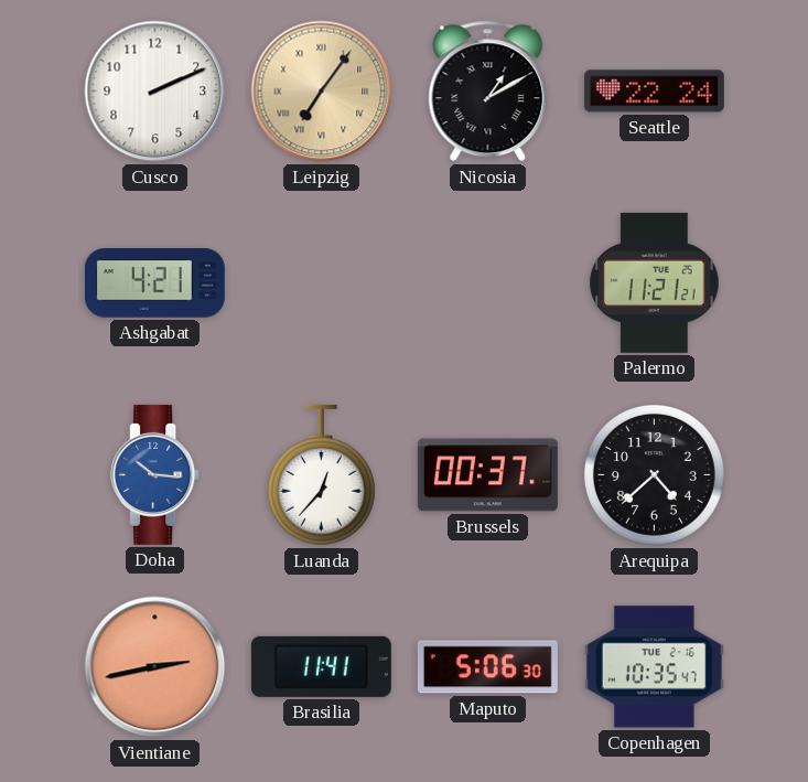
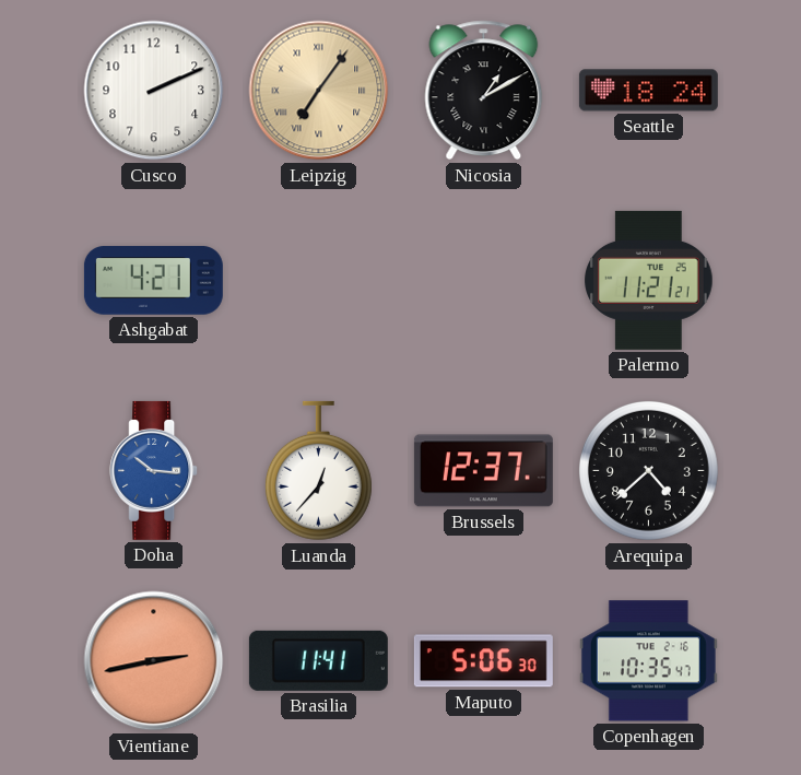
Seattle: 22:24 -> 18:24 (648, 91)
Brussels: 00:37 -> 12:37 (483, 471)
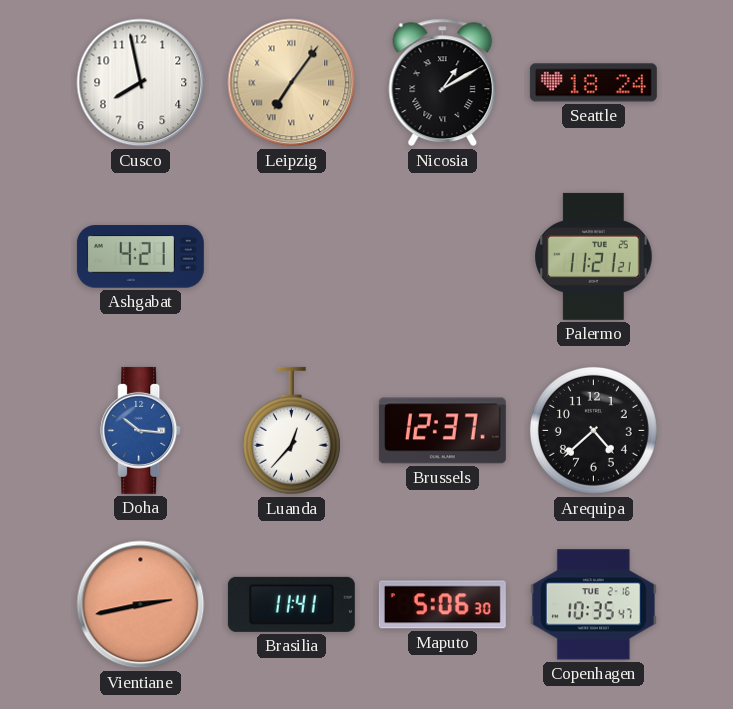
Cusco: 2:11 -> 7:58 (141, 83)
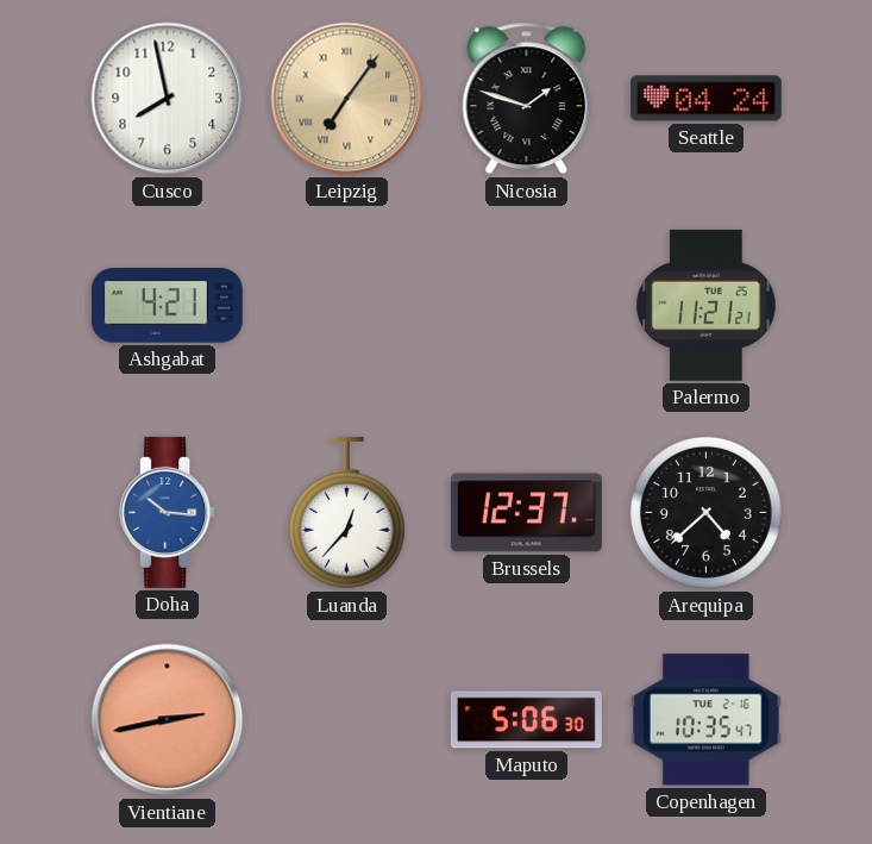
Nicosia: 1:10 -> 1:48 (527, 99)
Seattle: 18:24 -> 04:24 (705, 99)
Brasilia: 11:41 -> none (291, 604)
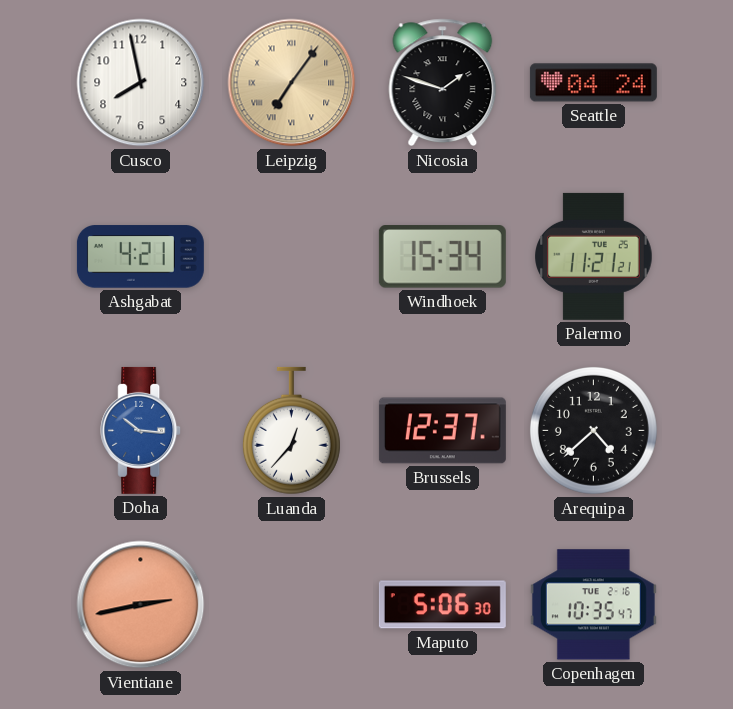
Windhoek: none -> 15:34 (442, 257)
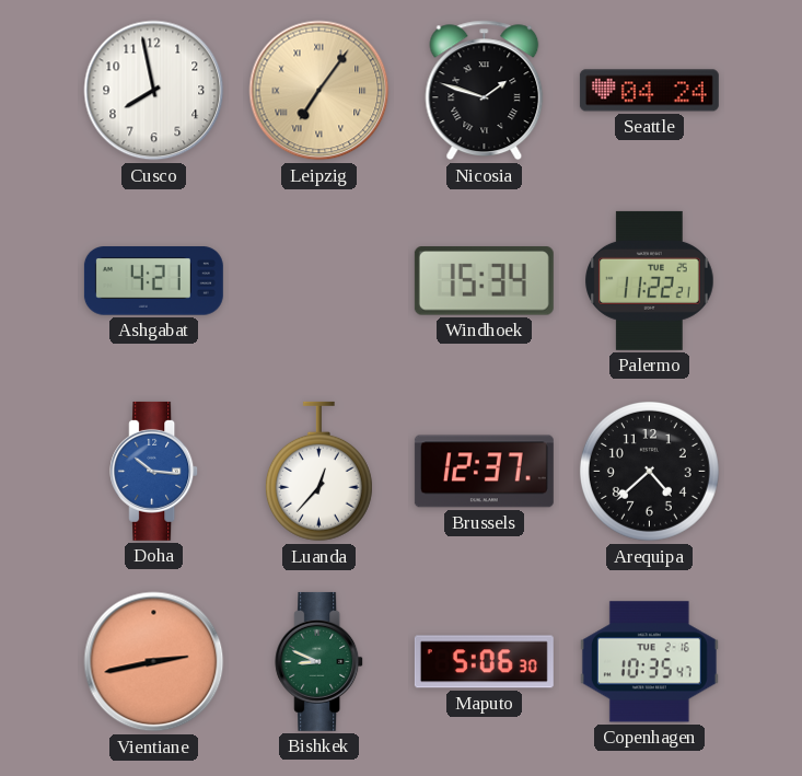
Palermo: 11:21 -> 11:22 (650, 280)
Bishkek: none -> 8:49 (319, 661)
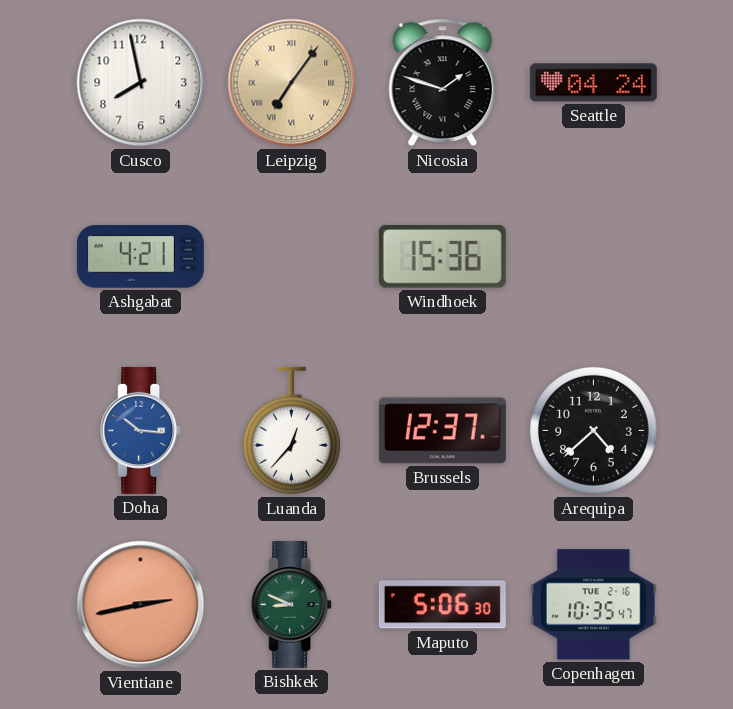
Windhoek: 15:34 -> 15:36 (442, 257)
Palermo: 11:22 -> none (650, 280)
